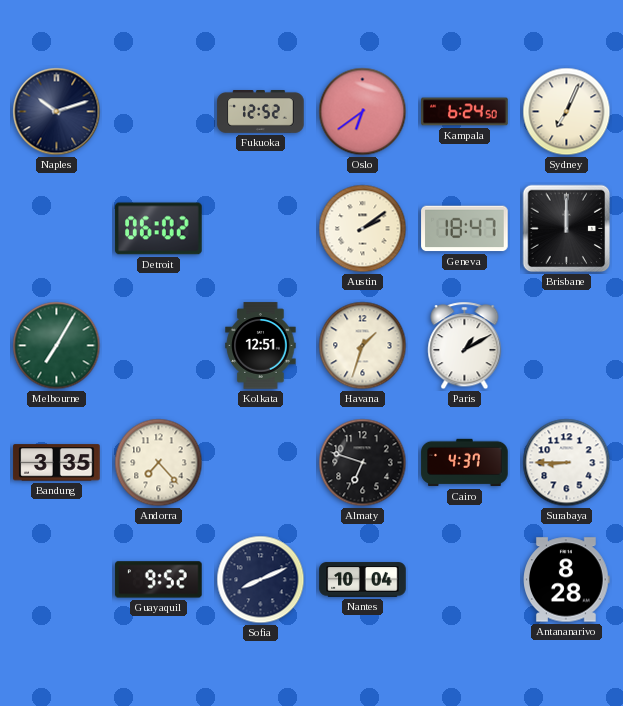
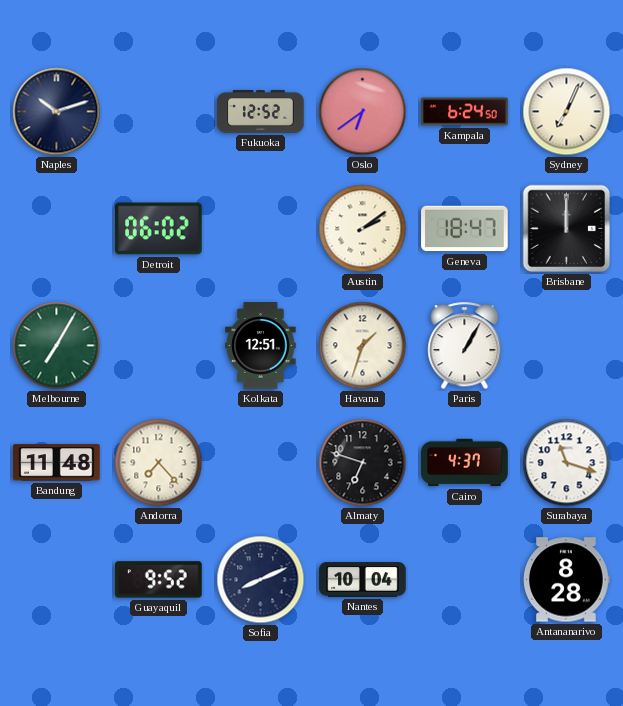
Paris: 1:10 -> 1:05 (465, 346)
Bandung: 3:35 -> 11:48 (57, 463)
Surabaya: 8:45 -> 11:18 (567, 463)
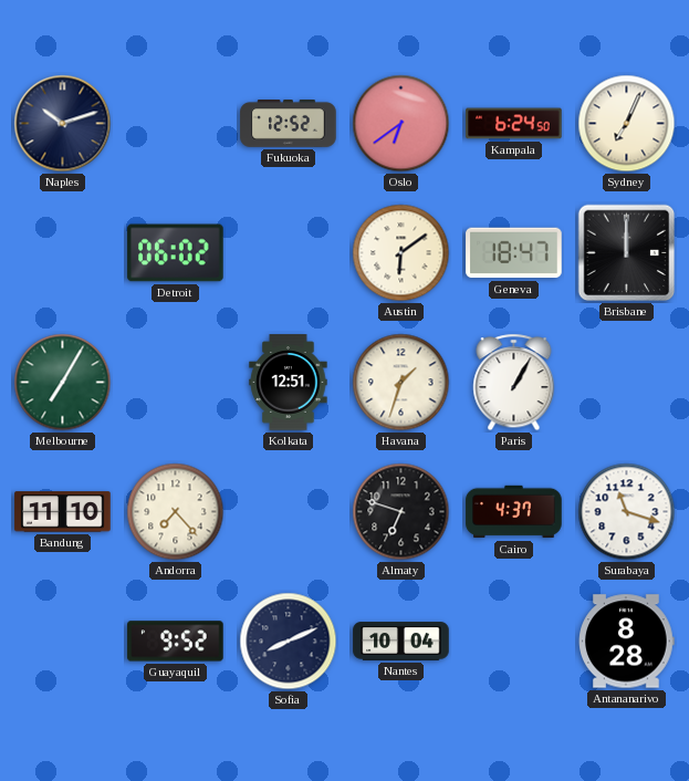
Austin: 2:09 -> 6:09 (401, 253)
Bandung: 11:48 -> 11:10 (63, 512)
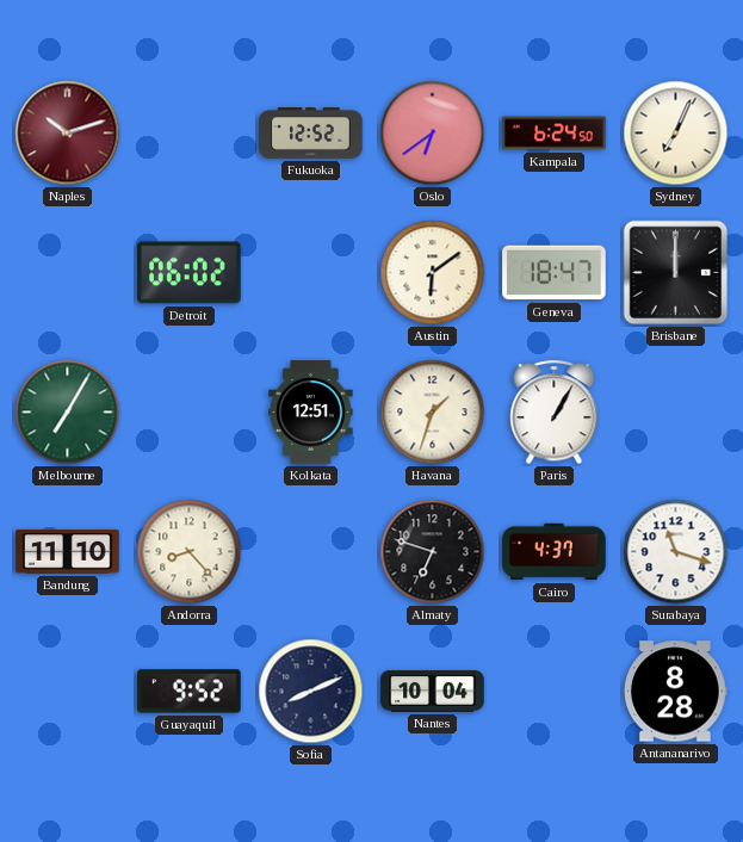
Naples dial: navy -> burgundy (68, 134)
Andorra: 7:23 -> 8:23 (190, 552)
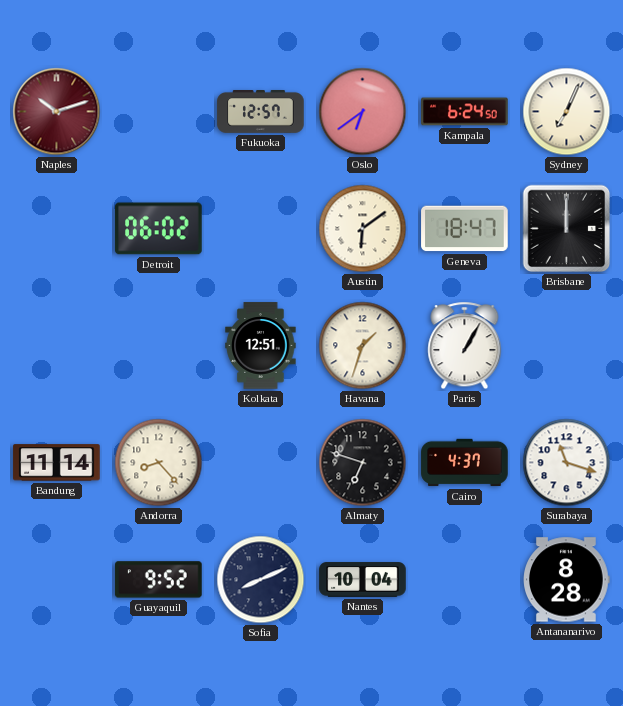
Fukuoka: 12:52 -> 12:57 (261, 112)
Melbourne: 7:05 -> none (68, 413)
Bandung: 11:10 -> 11:14 (57, 463)
